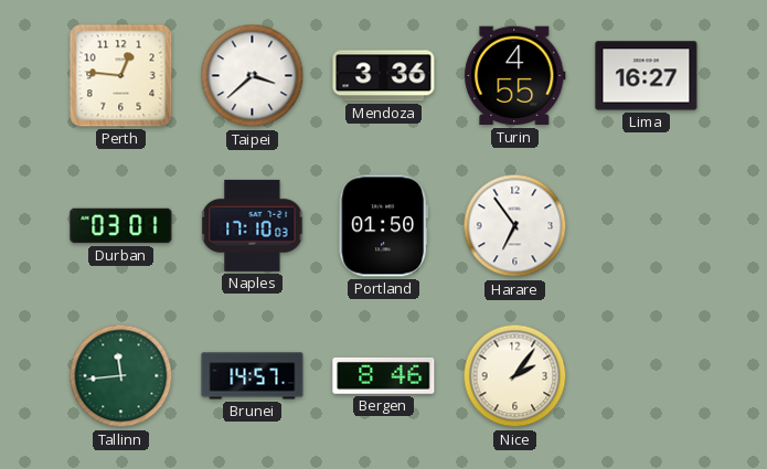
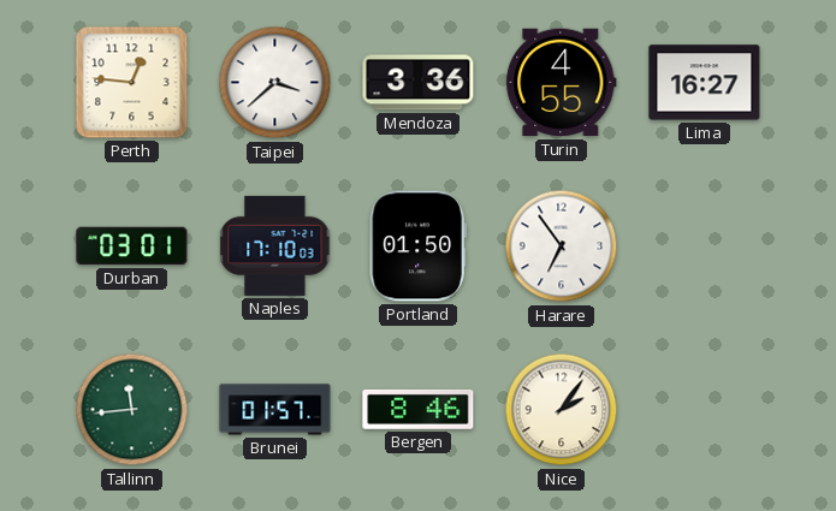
Brunei: 14:57 -> 01:57 (275, 410)
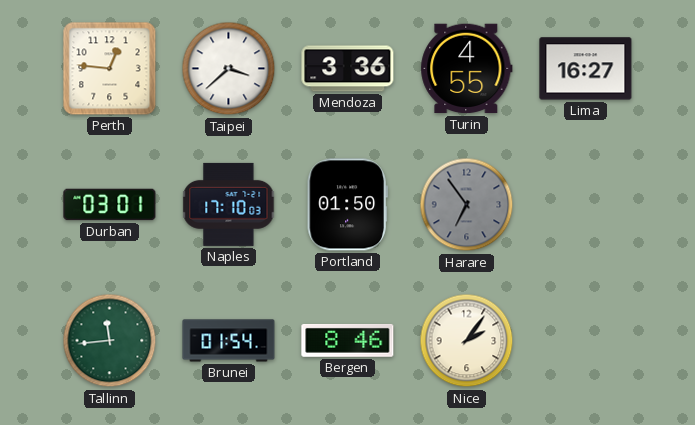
Harare dial: white -> grey (467, 205)
Brunei: 01:57 -> 01:54 (229, 341)
